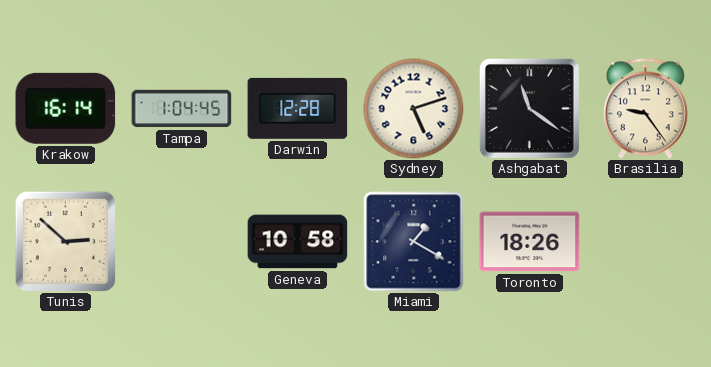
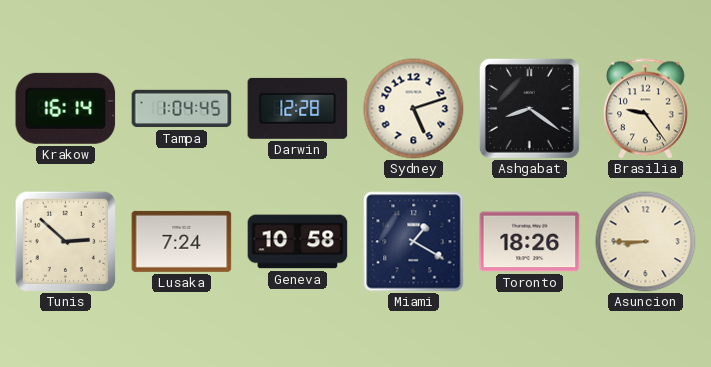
Ashgabat: 11:21 -> 8:21 (529, 108)
Lusaka: none -> 7:24 (182, 241)
Asuncion: none -> 8:45 (646, 242)
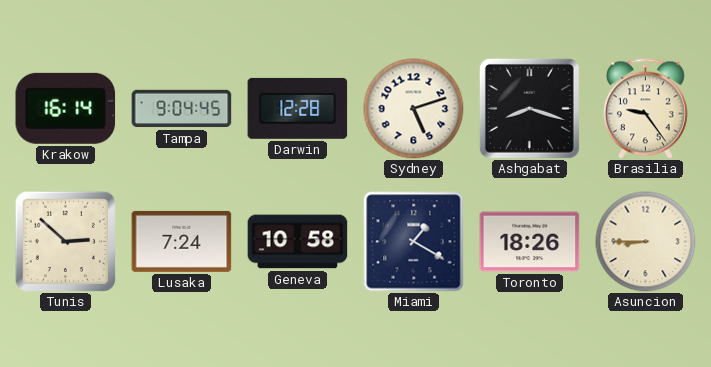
Tampa: 1:04 -> 9:04 (182, 109)
Ashgabat: 8:21 -> 8:18 (529, 108)
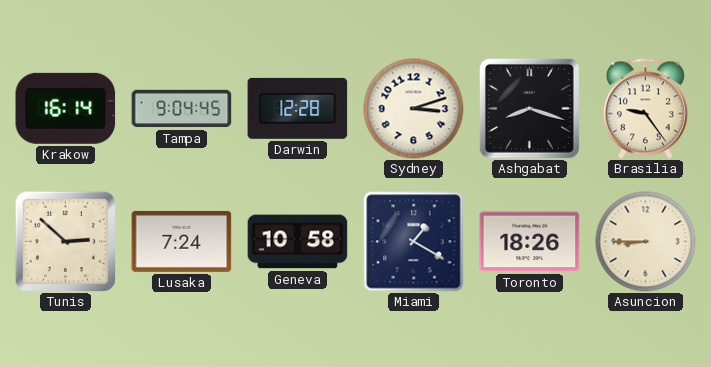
Sydney: 5:12 -> 3:12 (414, 109)
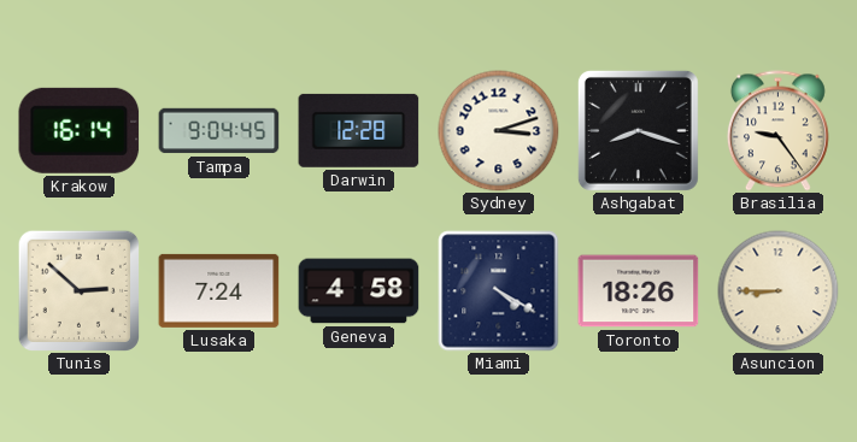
Geneva: 10:58 -> 4:58 (359, 291)
Miami: 1:20 -> 4:20 (499, 291)
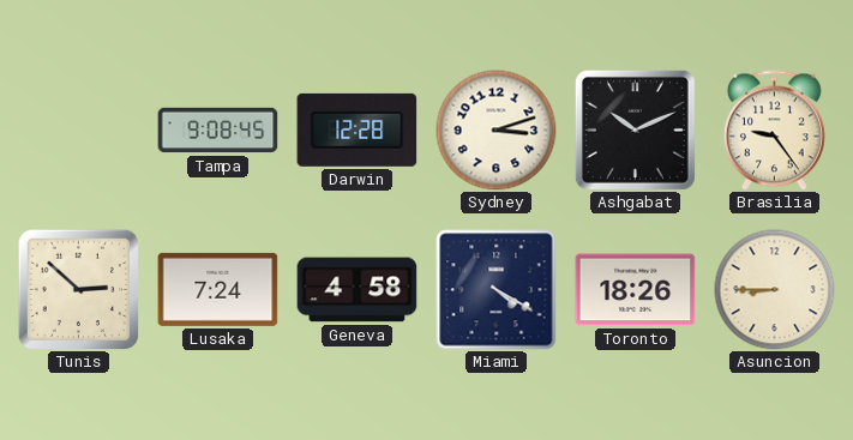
Krakow: 16:14 -> none (80, 130)
Tampa: 9:04 -> 9:08 (218, 131)
Ashgabat: 8:18 -> 10:11 (635, 129)
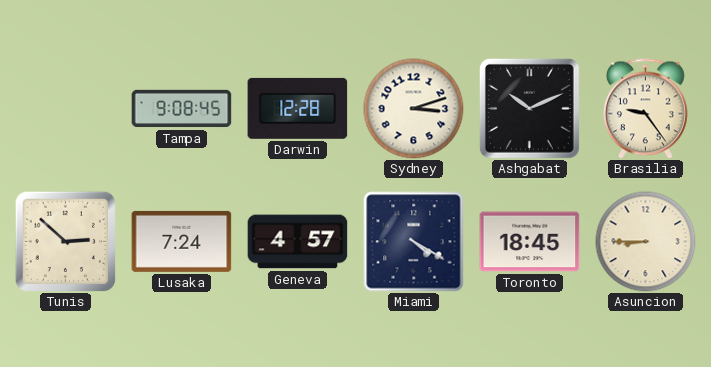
Geneva: 4:58 -> 4:57 (298, 242)
Toronto: 18:26 -> 18:45 (530, 242)
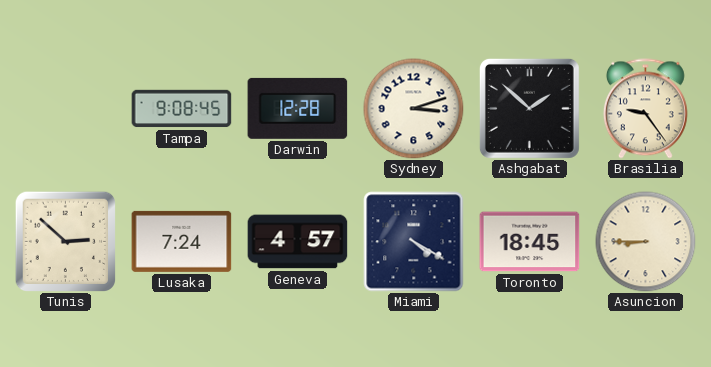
Ashgabat: 10:11 -> 1:52 (529, 108)
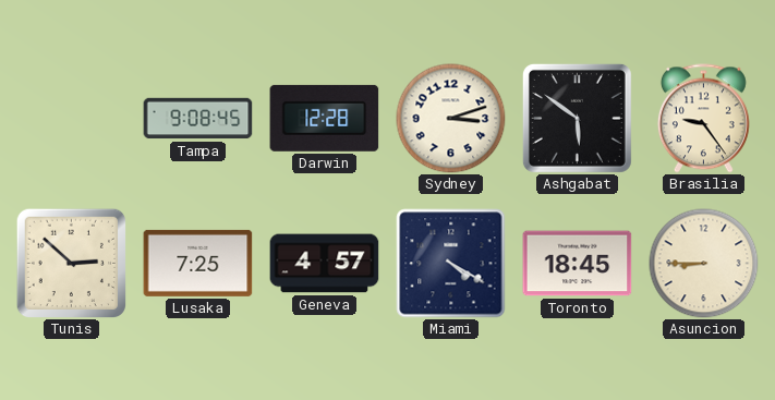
Ashgabat: 1:52 -> 5:51 (577, 118)
Lusaka: 7:24 -> 7:25 (198, 263)
